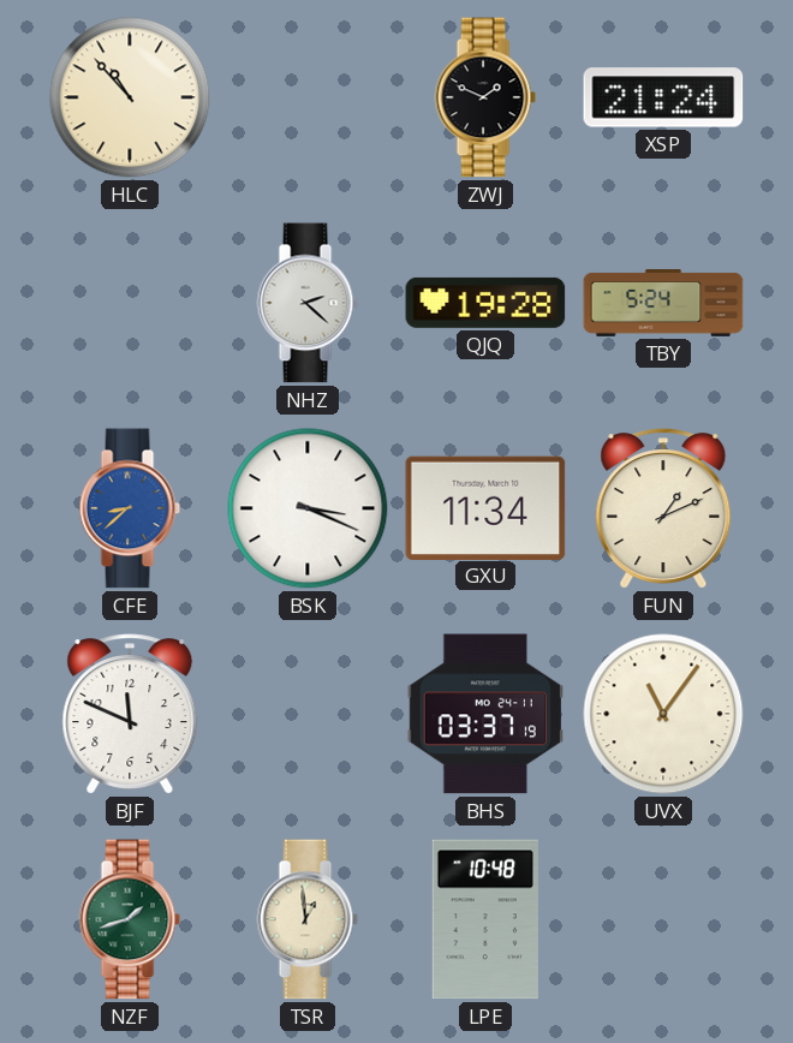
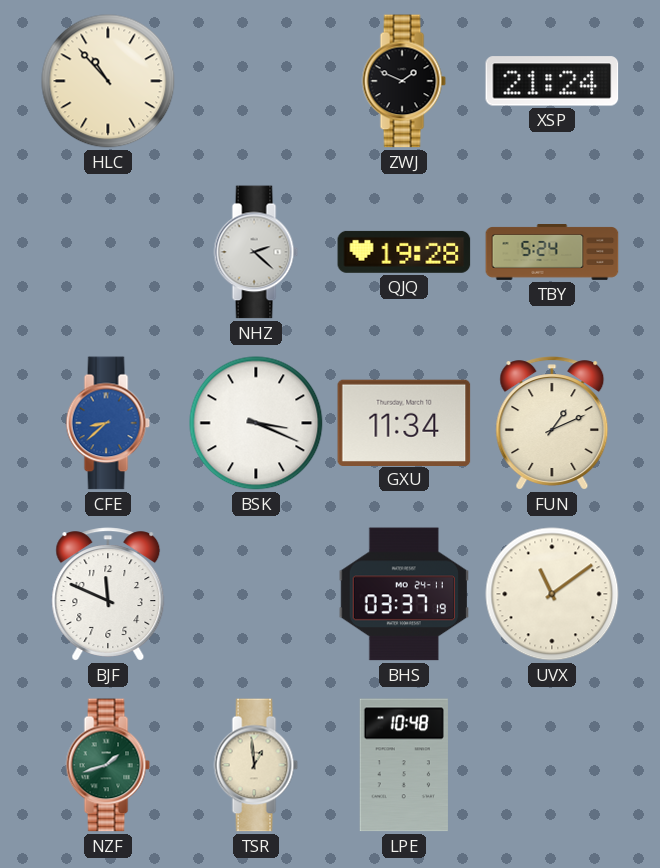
UVX: 11:06 -> 11:09 (552, 594)
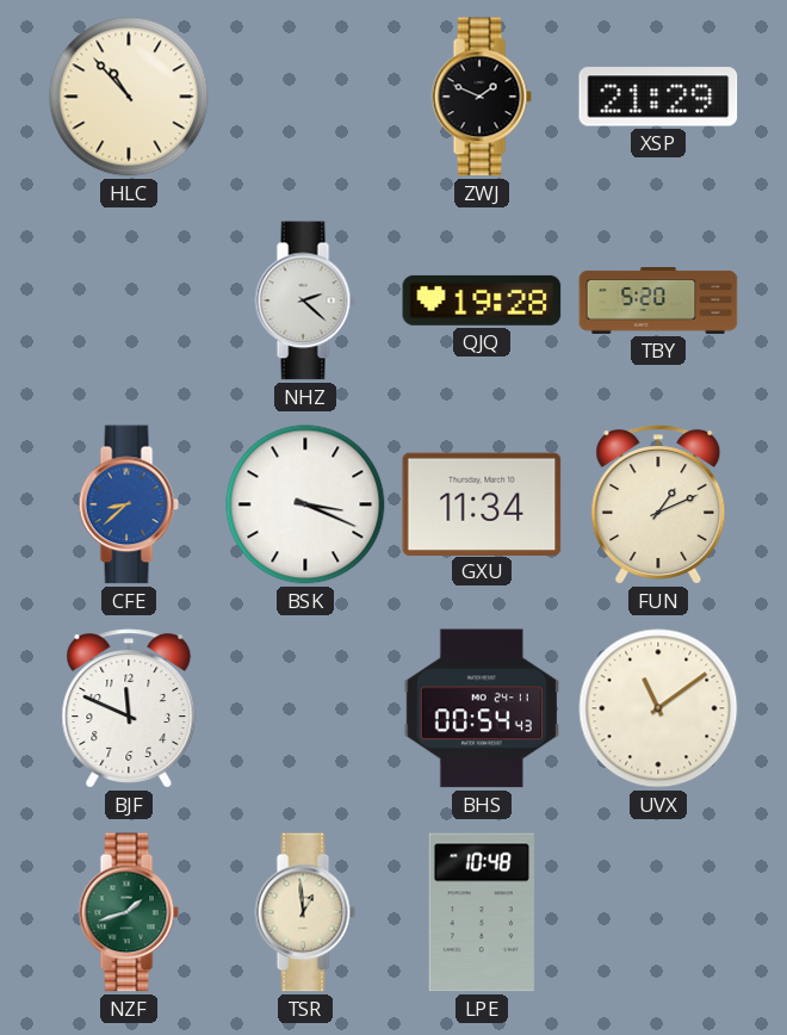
XSP: 21:24 -> 21:29 (658, 97)
TBY: 5:24 -> 5:20 (658, 302)
BHS: 03:37 -> 00:54 (481, 708)
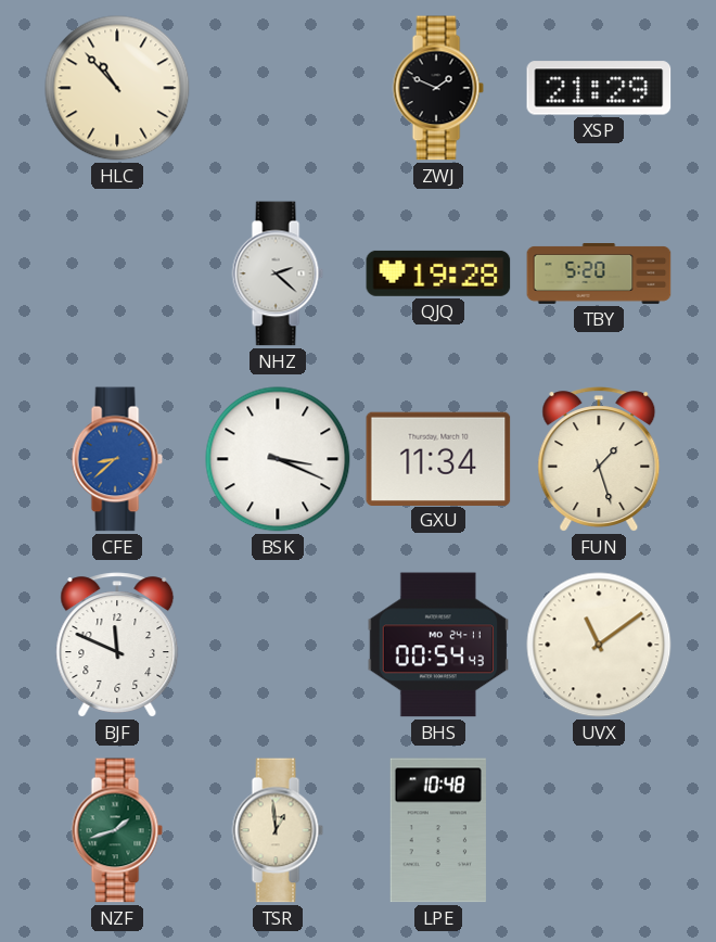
FUN: 1:11 -> 1:27 (599, 459)
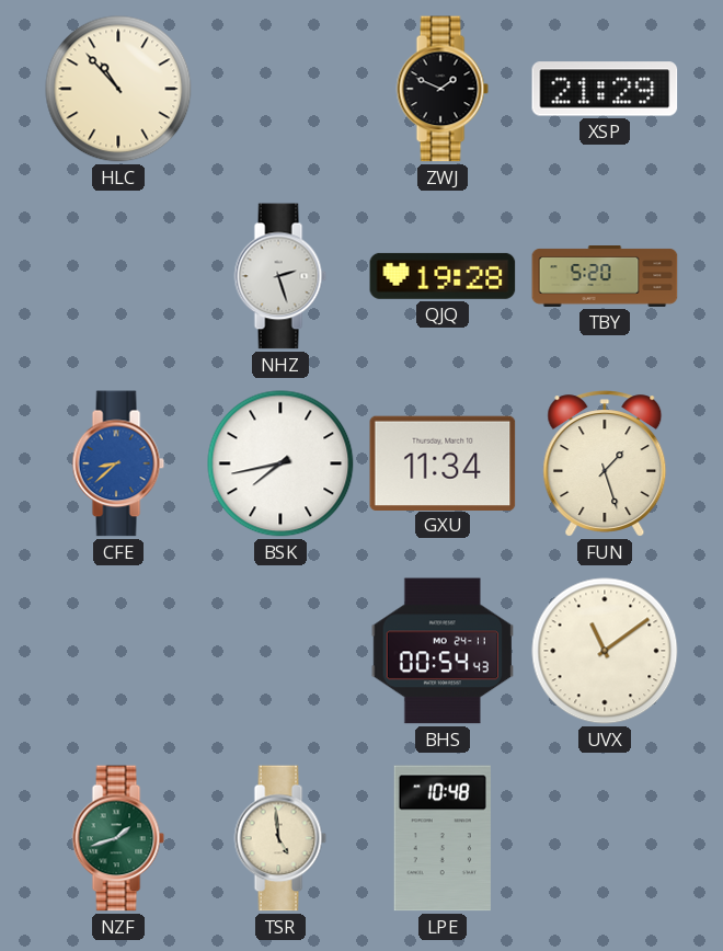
NHZ: 2:22 -> 2:27 (280, 276)
BSK: 3:19 -> 7:43 (280, 463)
BJF: 11:49 -> none (117, 645)
TSR: 12:59 -> 4:59 (280, 838)
